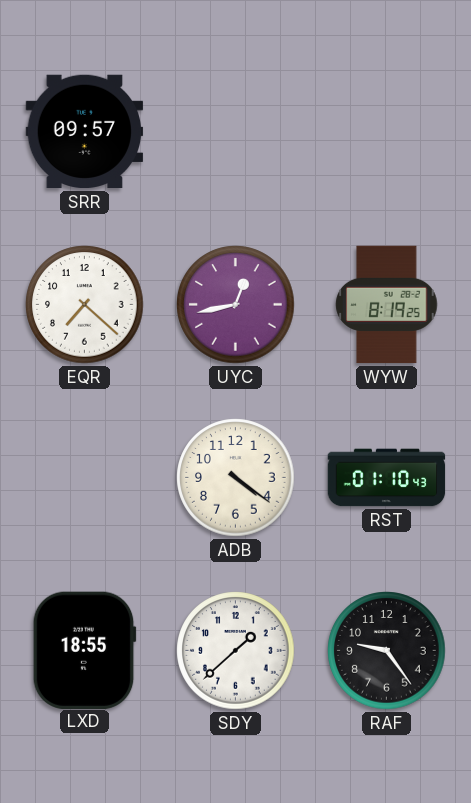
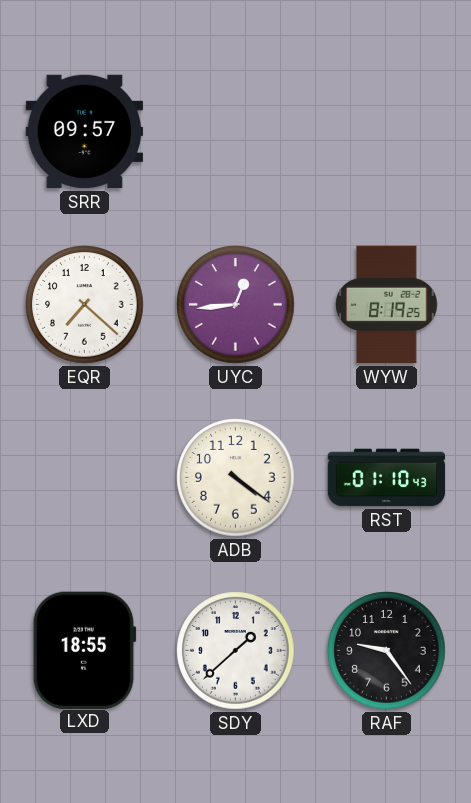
UYC: 12:43 -> 12:44 (236, 305)
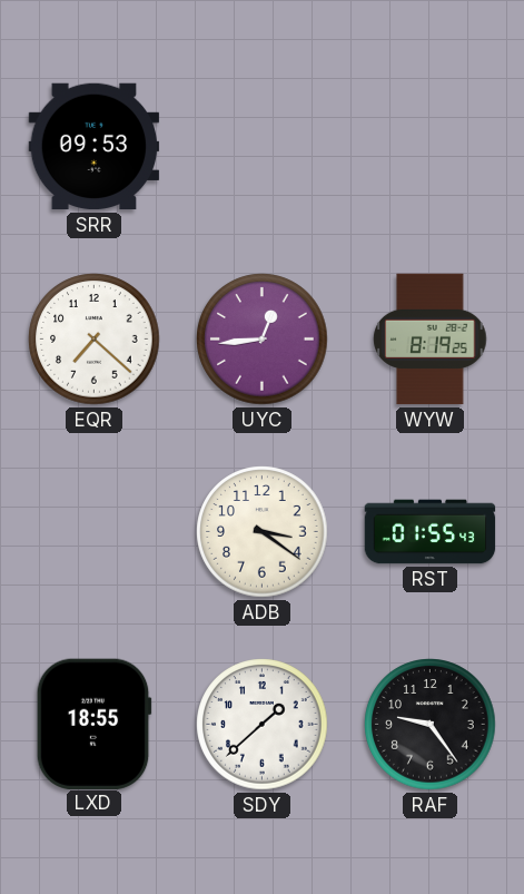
SRR: 09:57 -> 09:53 (95, 147)
ADB: 4:21 -> 3:21 (263, 532)
RST: 01:10 -> 01:55 (431, 532)
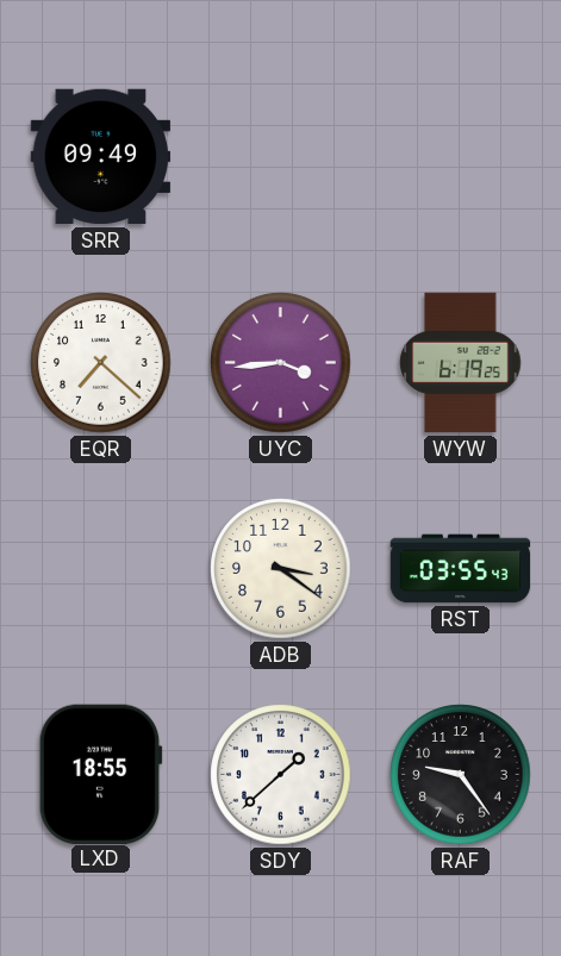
SRR: 09:53 -> 09:49 (101, 157)
UYC: 12:44 -> 3:44 (281, 363)
WYW: 8:19 -> 6:19 (461, 363)
RST: 01:55 -> 03:55 (461, 569)
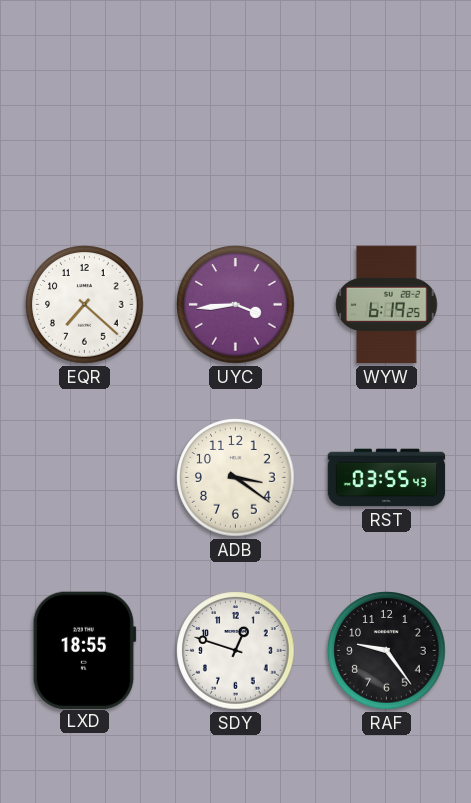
SRR: 09:49 -> none (101, 157)
SDY: 1:38 -> 12:48 (236, 651)
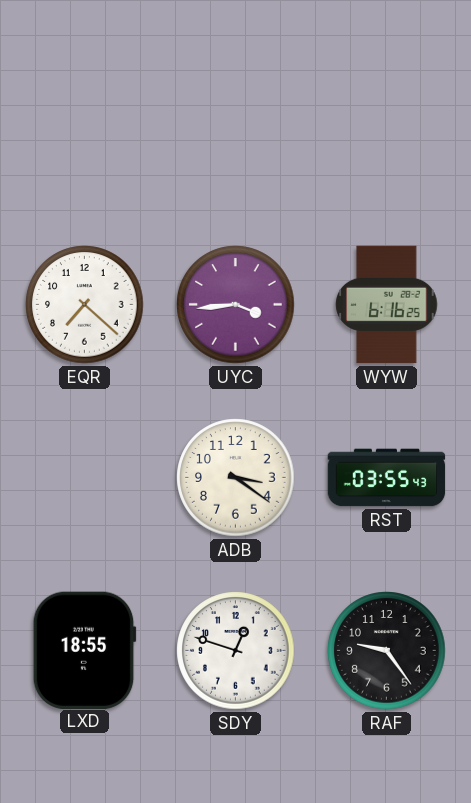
WYW: 6:19 -> 6:16 (387, 305)
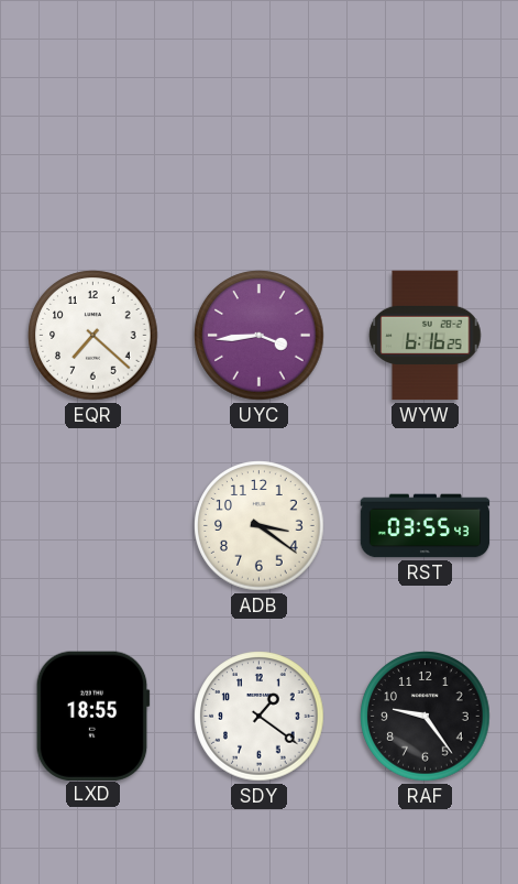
SDY: 12:48 -> 1:21 (260, 717)
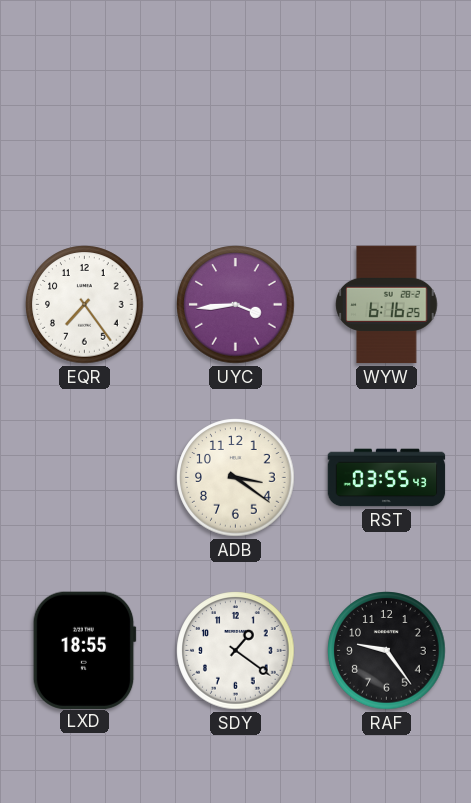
EQR: 7:22 -> 7:24 (85, 305)
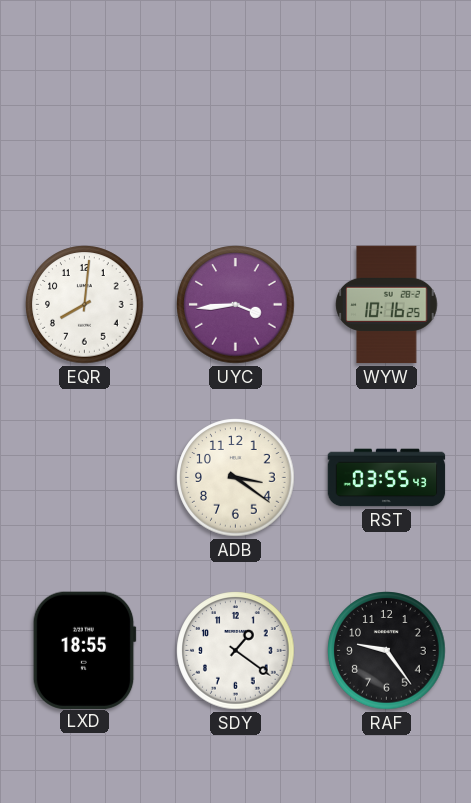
EQR: 7:24 -> 8:01 (85, 305)
WYW: 6:16 -> 10:16 (387, 305)
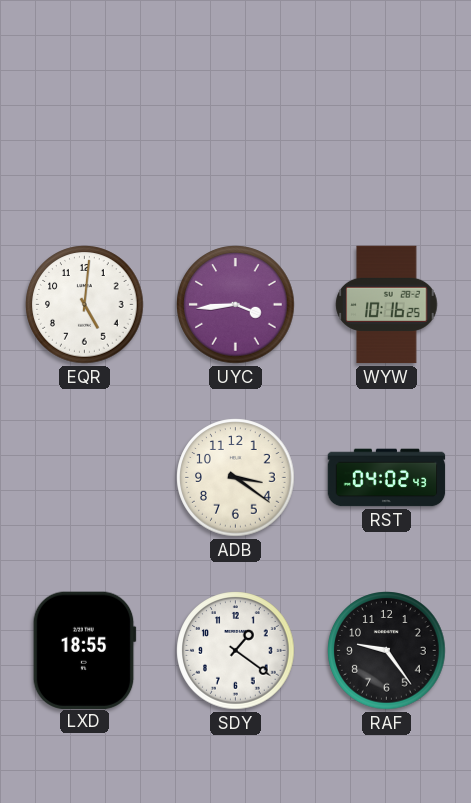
EQR: 8:01 -> 5:01 (85, 305)
RST: 03:55 -> 04:02 (387, 478)
